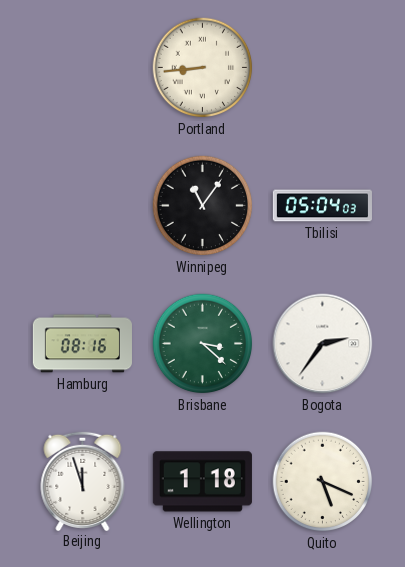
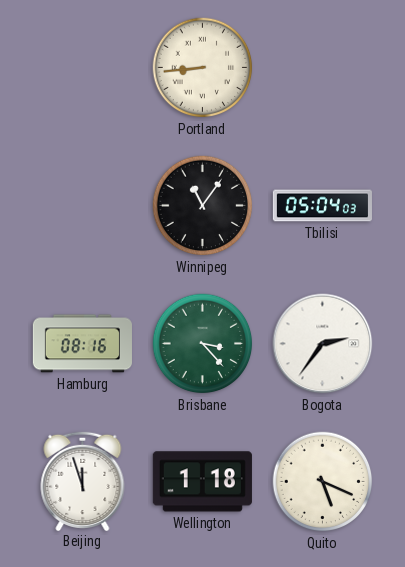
Brisbane: 3:22 -> 3:23 (203, 344)
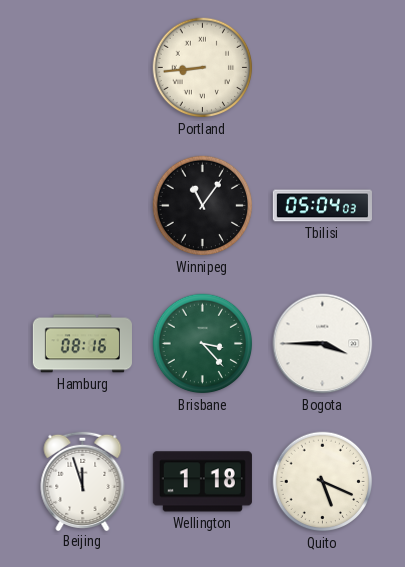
Bogota: 2:36 -> 3:45 (323, 344)
